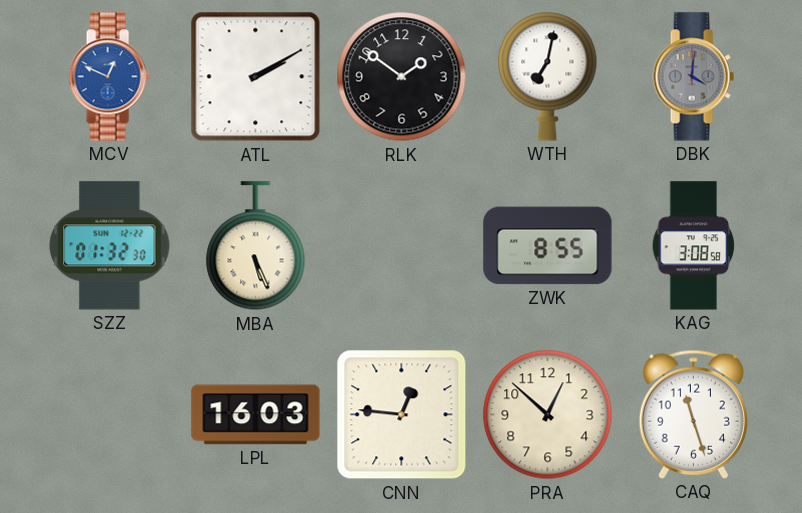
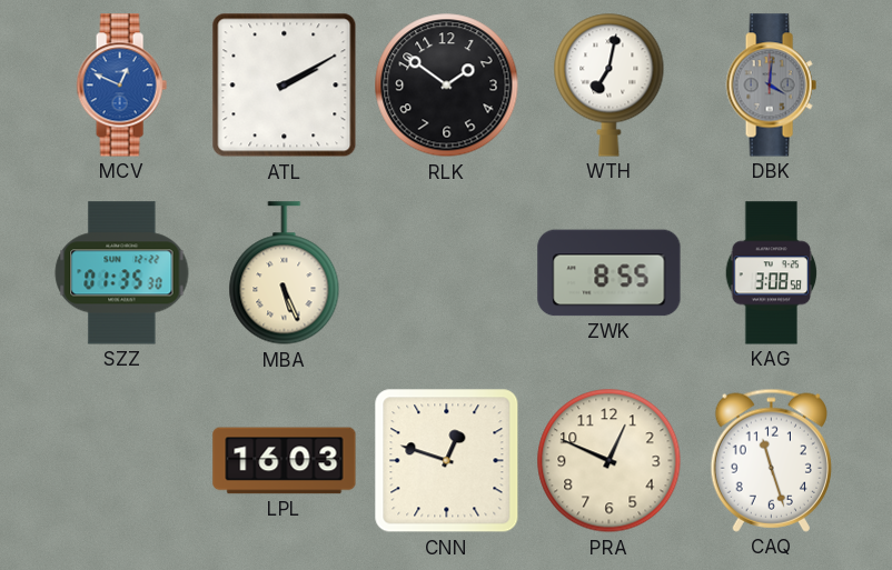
SZZ: 01:32 -> 01:35 (122, 273)
CNN: 12:46 -> 12:48 (447, 461)
PRA: 12:52 -> 12:49 (609, 461)
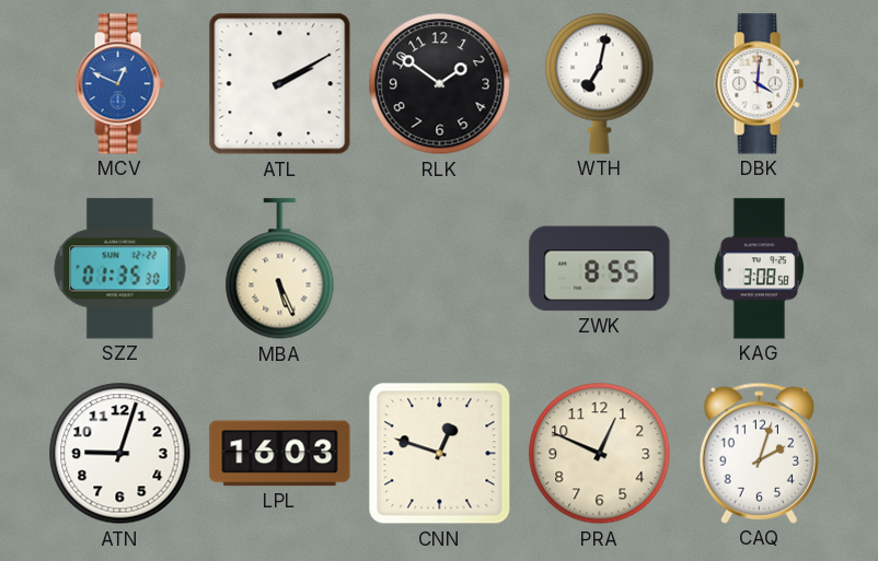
DBK dial: grey -> white (759, 84)
ATN: none -> 9:03 (120, 454)
CAQ: 11:27 -> 2:03 (759, 453)
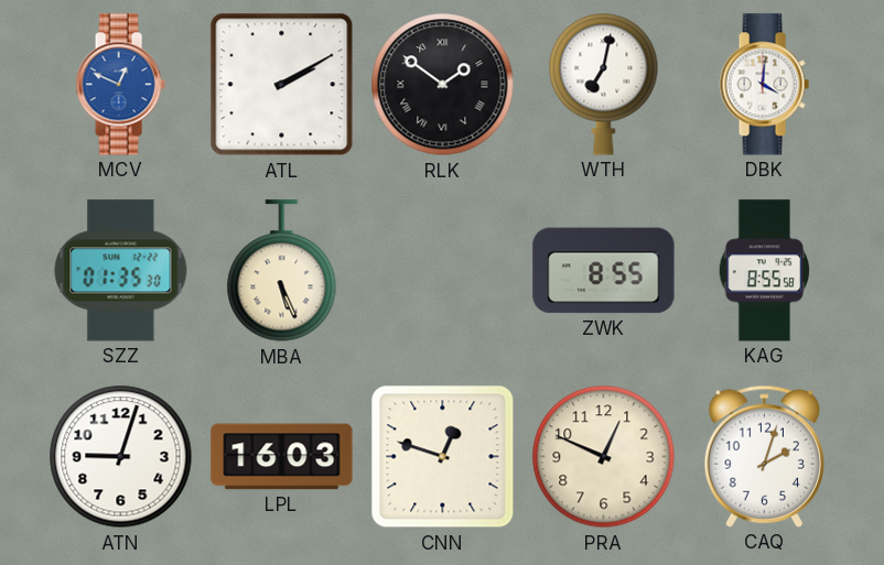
RLK numerals: Arabic -> Roman (443, 85)
KAG: 3:08 -> 8:55 (765, 271)
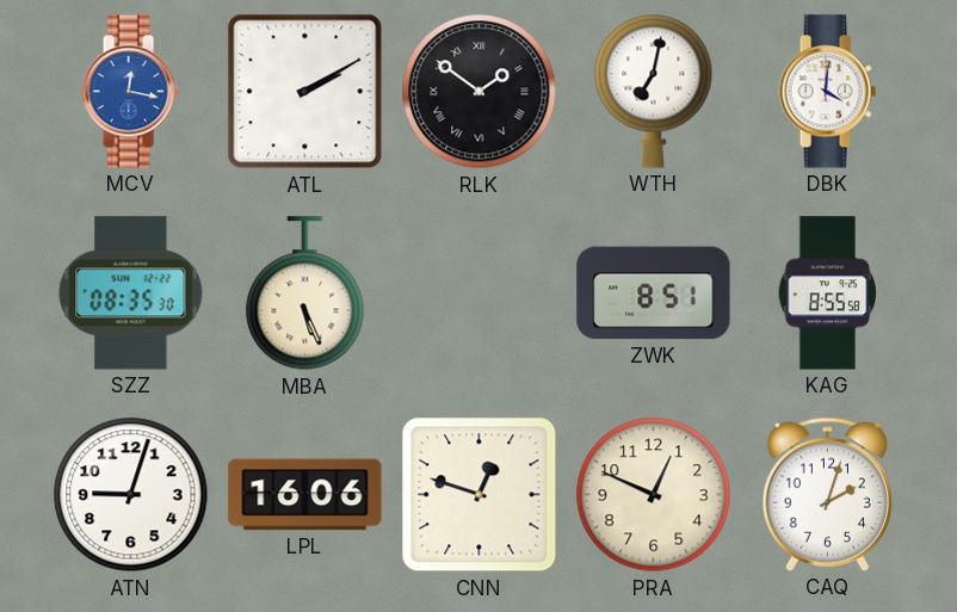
MCV: 12:49 -> 12:17 (130, 92)
SZZ: 01:35 -> 08:35 (131, 293)
ZWK: 8:55 -> 8:51 (654, 293)
LPL: 16:03 -> 16:06 (305, 495)
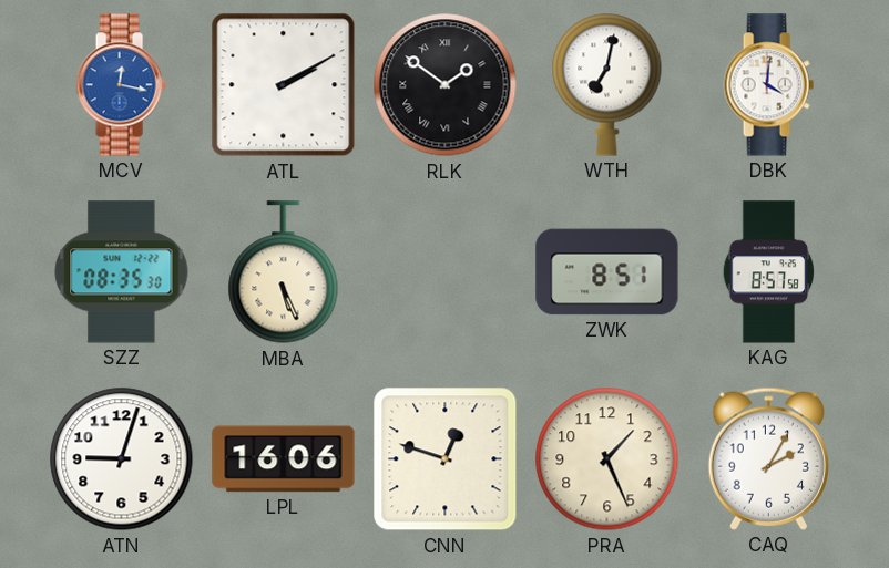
KAG: 8:55 -> 8:57 (769, 272)
PRA: 12:49 -> 1:26 (607, 459)
CAQ: 2:03 -> 2:05 (768, 458)
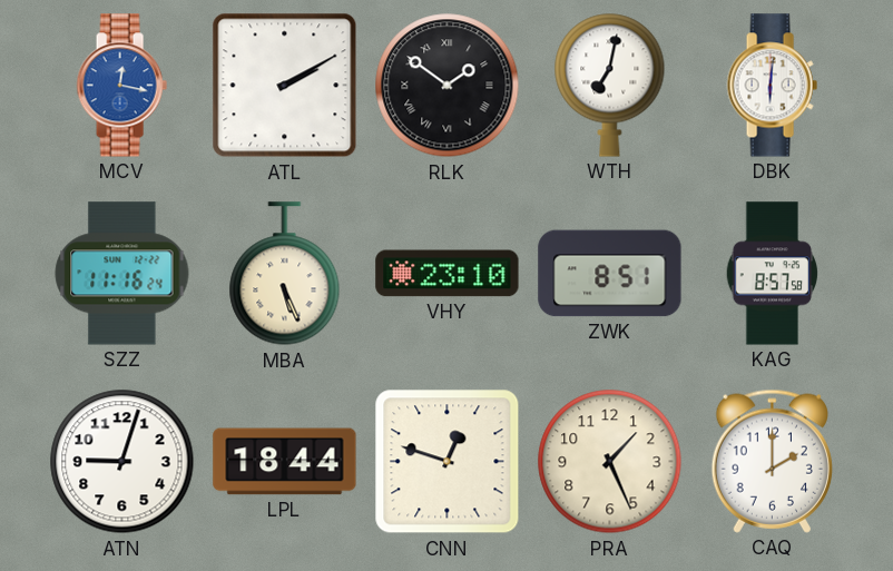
DBK: 4:01 -> 6:01 (772, 86)
SZZ: 08:35 -> 11:16 (122, 274)
VHY: none -> 23:10 (448, 274)
LPL: 16:06 -> 18:44 (285, 462)
CAQ: 2:05 -> 2:00 (772, 461)
